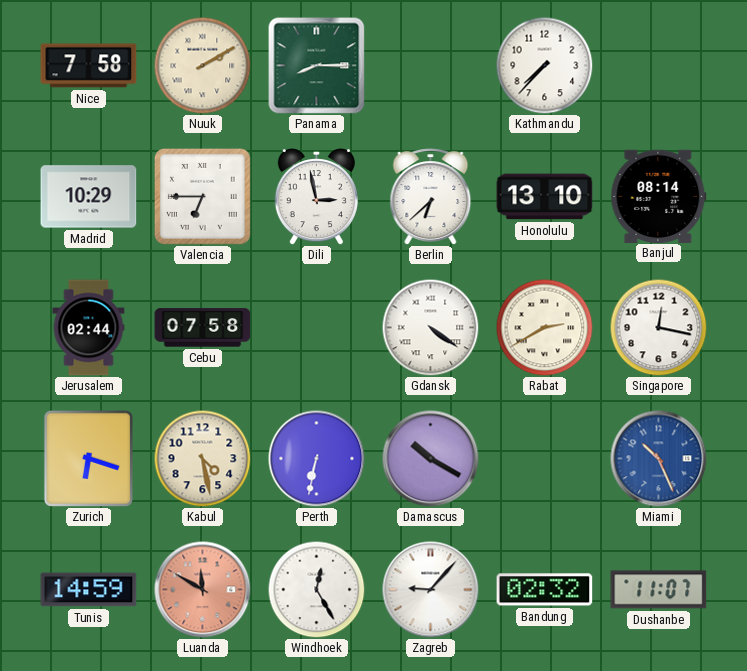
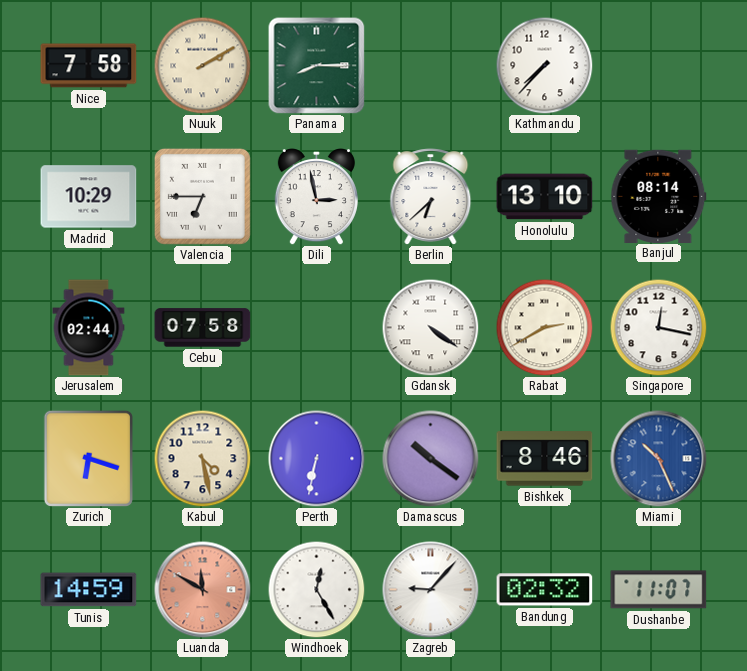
Damascus: 10:20 -> 10:21 (431, 459)
Bishkek: none -> 8:46 (545, 459)
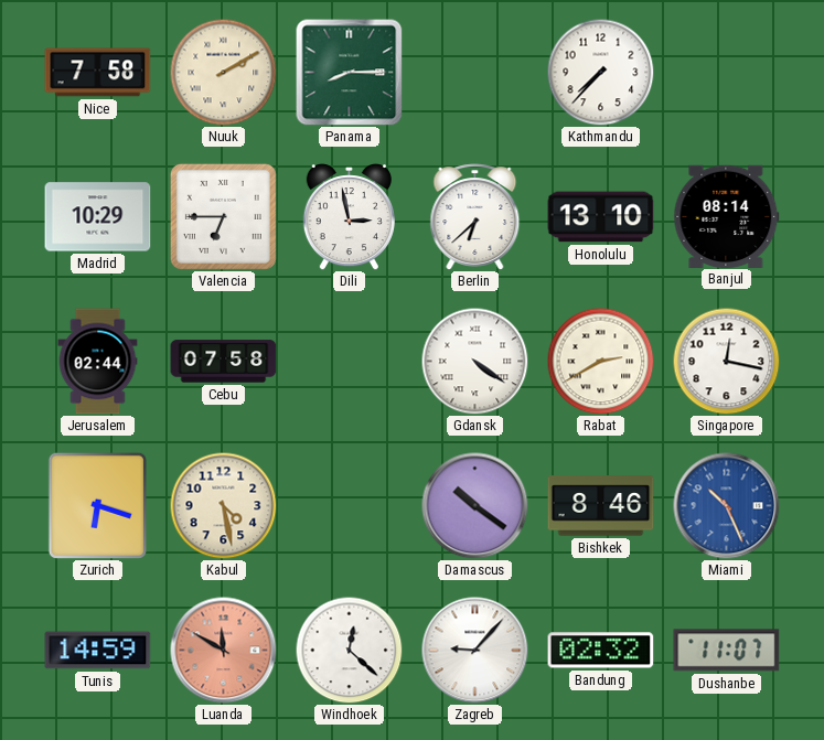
Perth: 6:32 -> none (317, 459)
Windhoek: 12:25 -> 12:22 (349, 650)
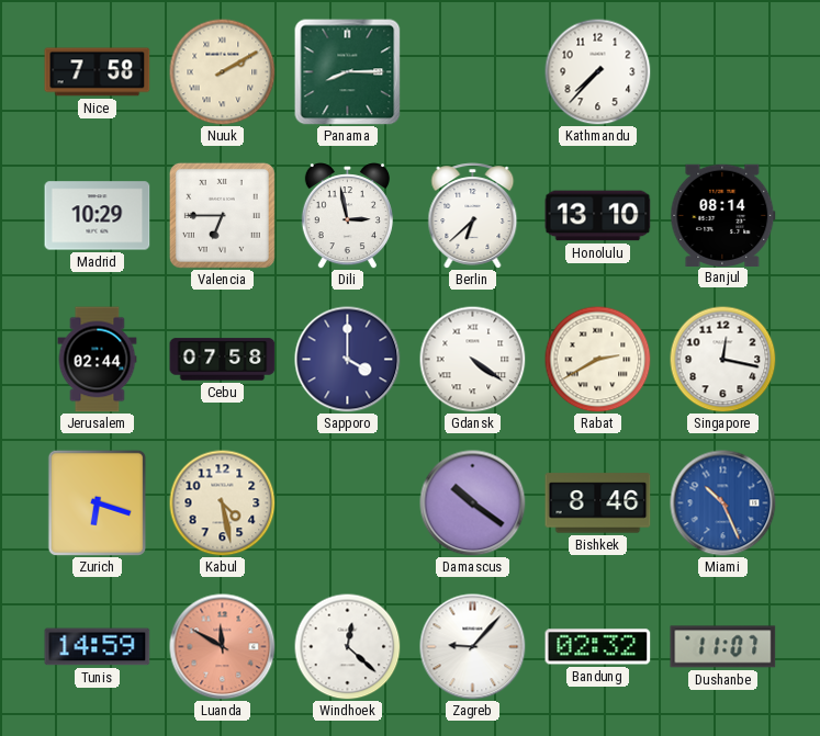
Sapporo: none -> 4:00 (348, 360)
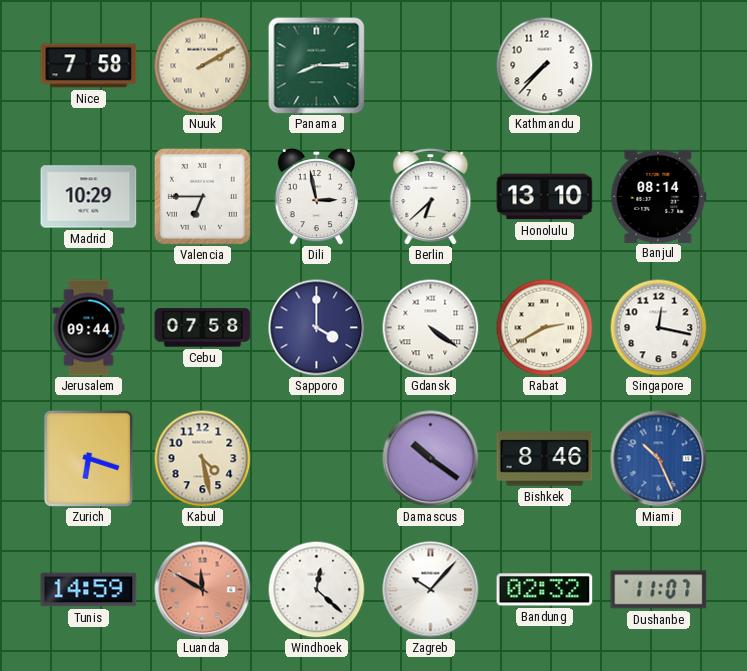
Jerusalem: 02:44 -> 09:44 (89, 328)
Zagreb: 9:07 -> 10:07 (431, 590)
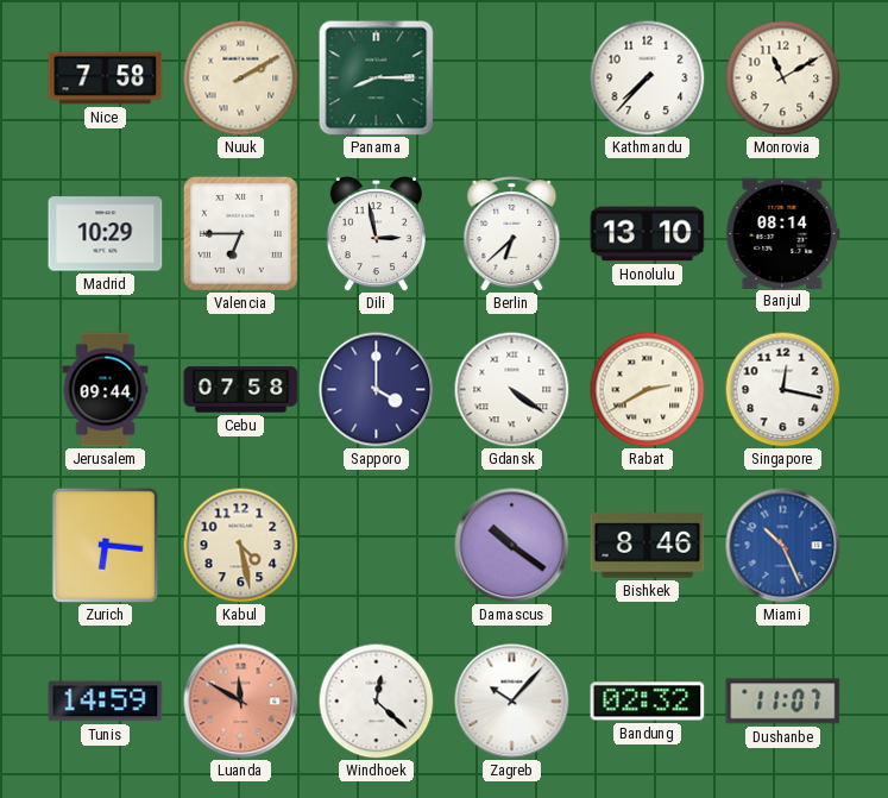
Monrovia: none -> 11:10 (782, 77)
Zurich: 6:18 -> 6:16 (105, 545)
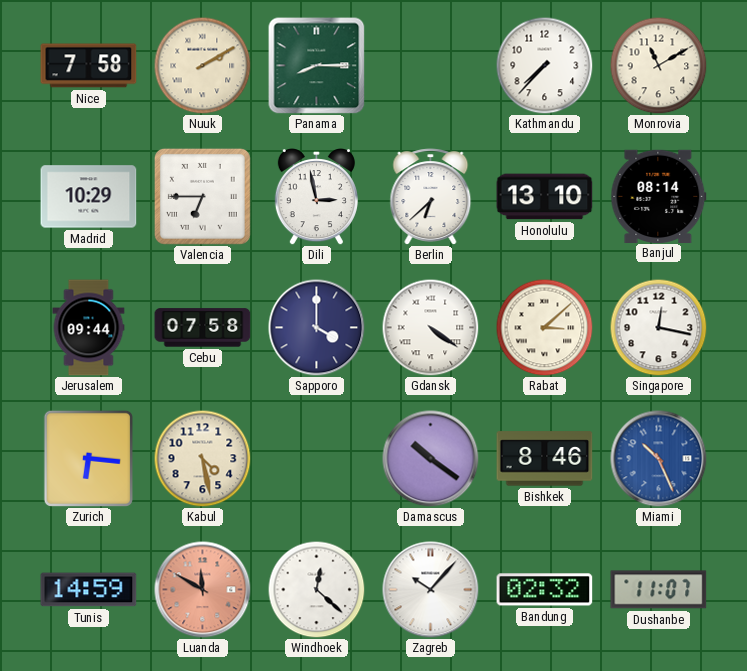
Rabat: 2:40 -> 3:08 (544, 327)
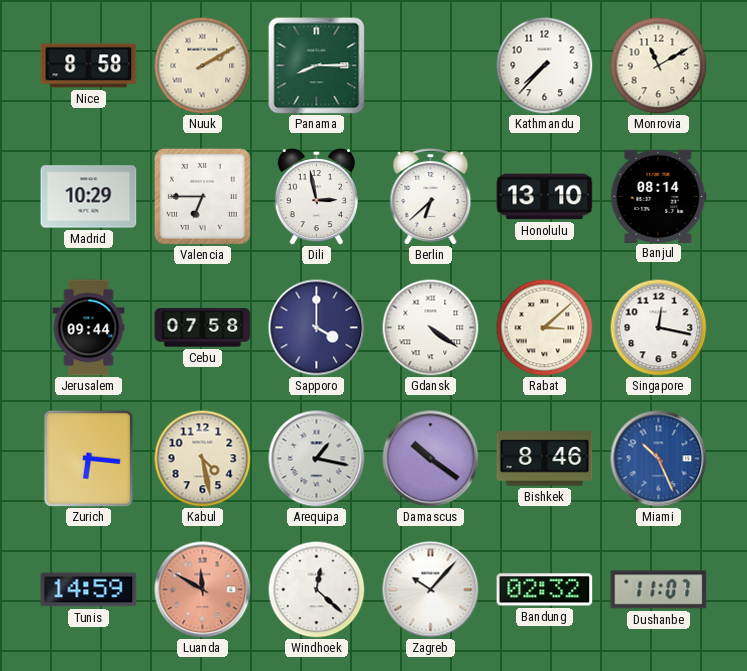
Nice: 7:58 -> 8:58 (89, 66)
Arequipa: none -> 1:17 (317, 459)
